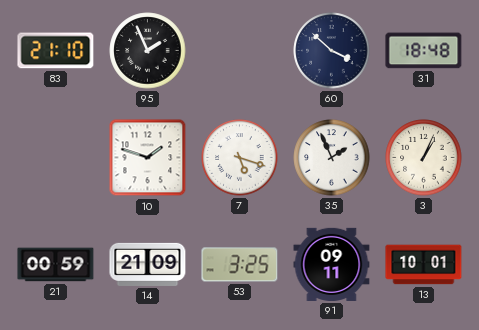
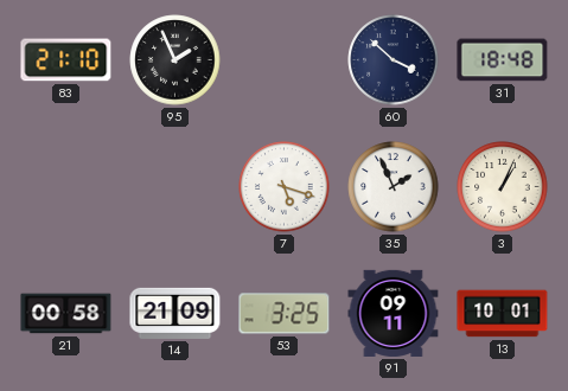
10: 1:48 -> none (148, 158)
21: 00:59 -> 00:58 (66, 314)
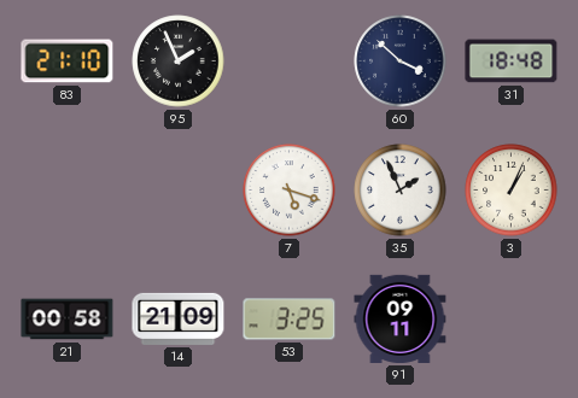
13: 10:01 -> none (503, 314)
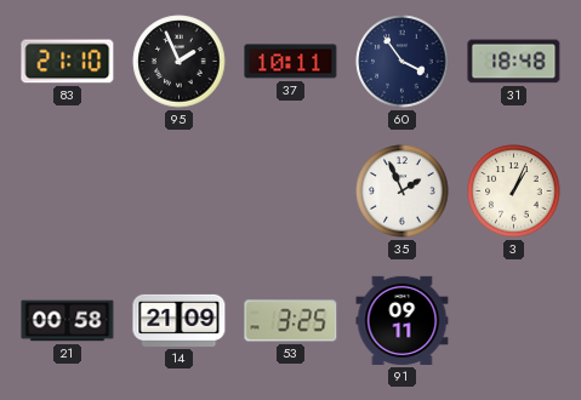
37: none -> 10:11 (291, 62)
60: 3:52 -> 3:54 (403, 62)
7: 5:18 -> none (290, 191)
